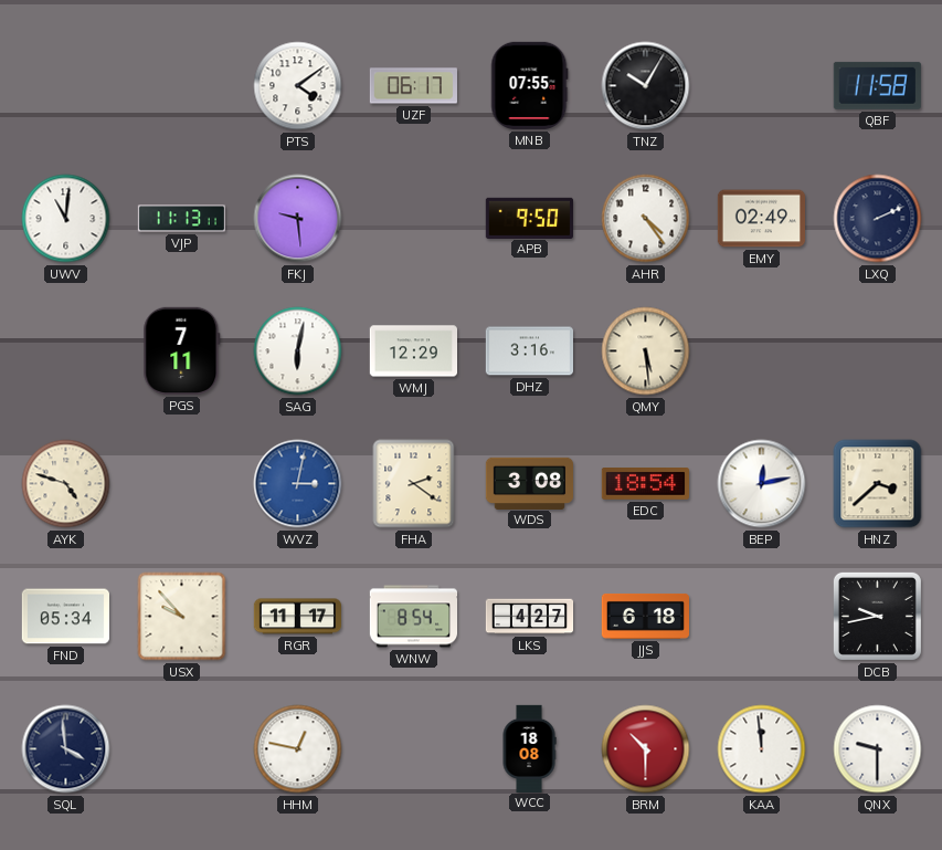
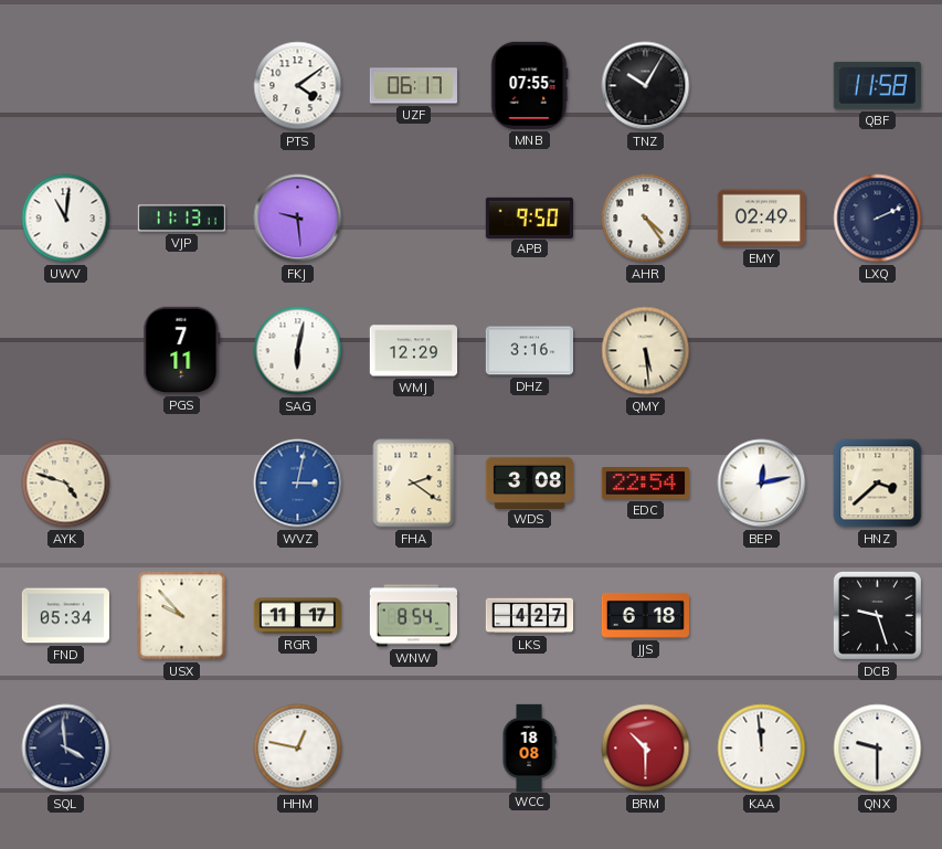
EDC: 18:54 -> 22:54 (645, 484)
DCB: 9:43 -> 9:27 (877, 615)
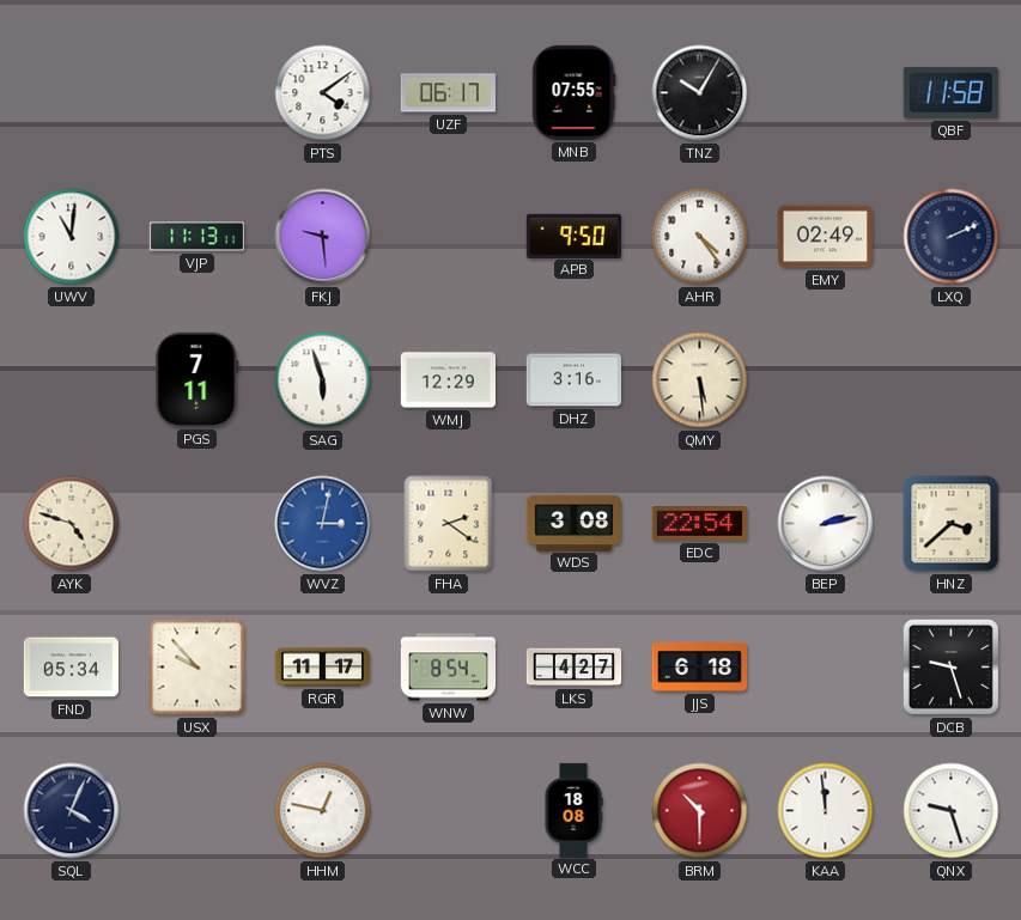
SAG: 6:02 -> 5:57 (323, 380)
BEP: 12:13 -> 2:13 (826, 524)
SQL: 3:59 -> 4:04 (72, 811)
QNX: 9:30 -> 9:27 (952, 811)
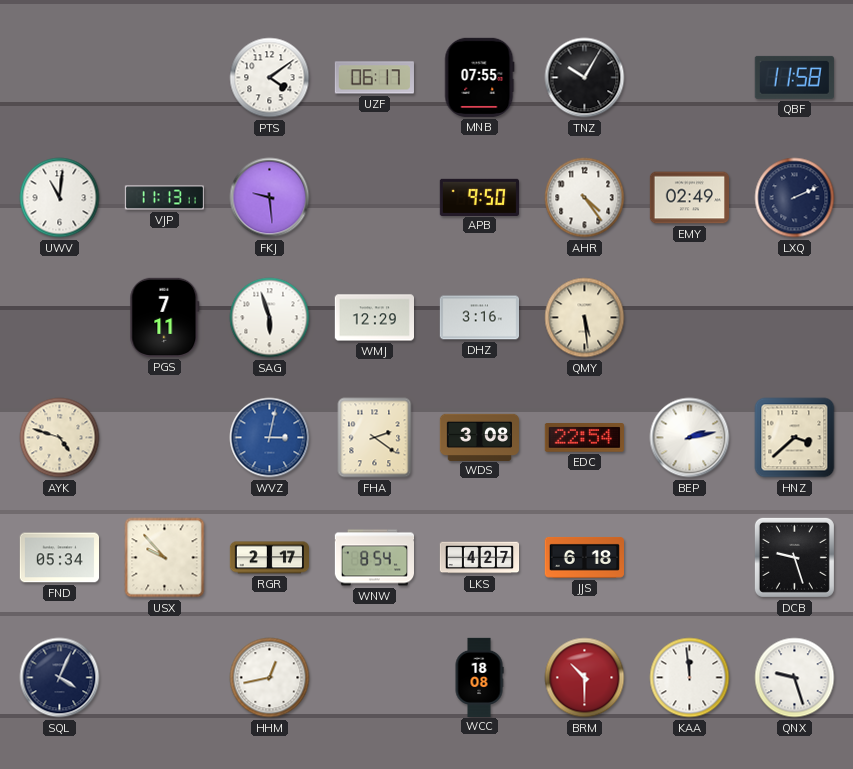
RGR: 11:17 -> 2:17 (269, 558)
HHM: 12:47 -> 12:43 (270, 678)
